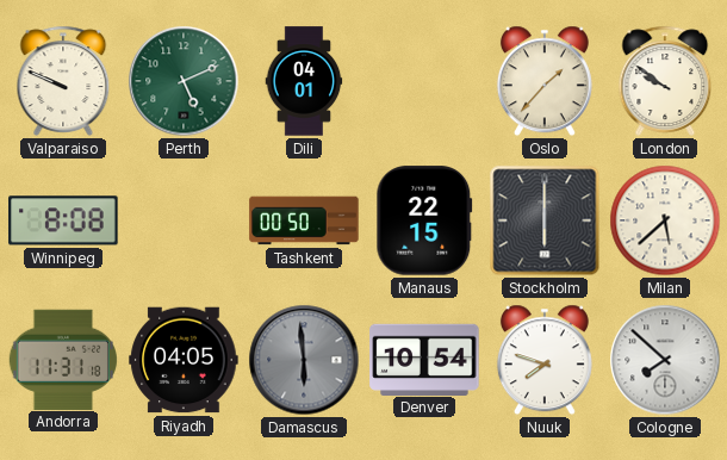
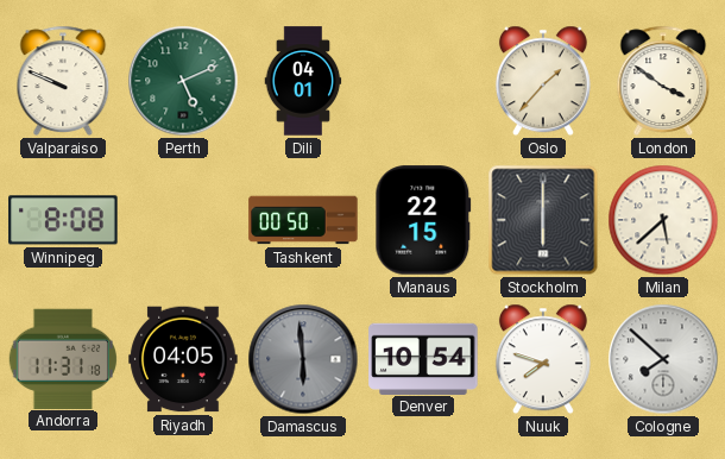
London: 9:51 -> 3:51 (663, 81)
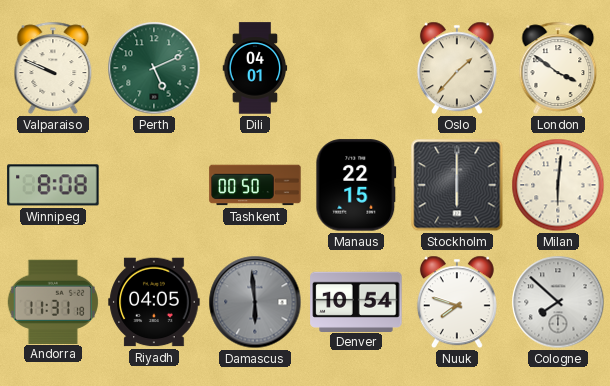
Milan: 5:38 -> 6:01 (558, 185)
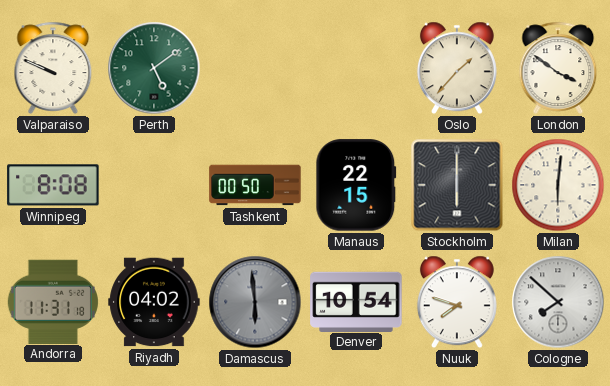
Perth: 5:11 -> 5:09 (154, 68)
Dili: 04:01 -> none (255, 68)
Riyadh: 04:05 -> 04:02 (154, 302)
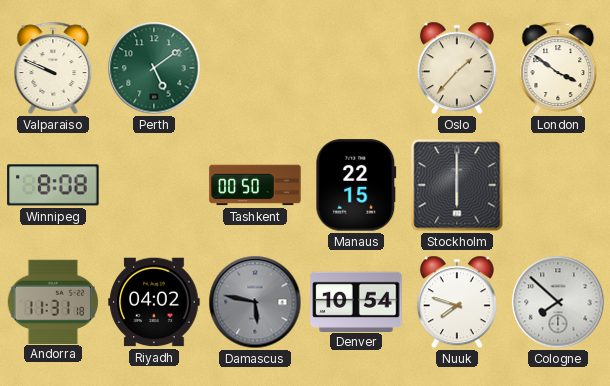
Milan: 6:01 -> none (558, 185)
Damascus: 5:59 -> 5:47 (255, 302)
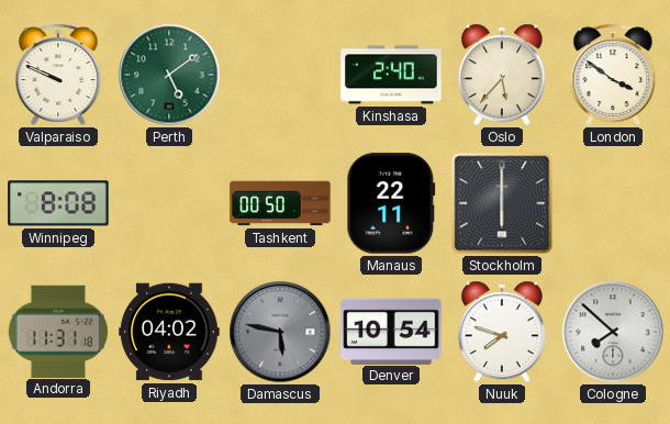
Kinshasa: none -> 2:40 (391, 75)
Oslo: 1:37 -> 5:37 (502, 75)
Manaus: 22:15 -> 22:11 (391, 203)
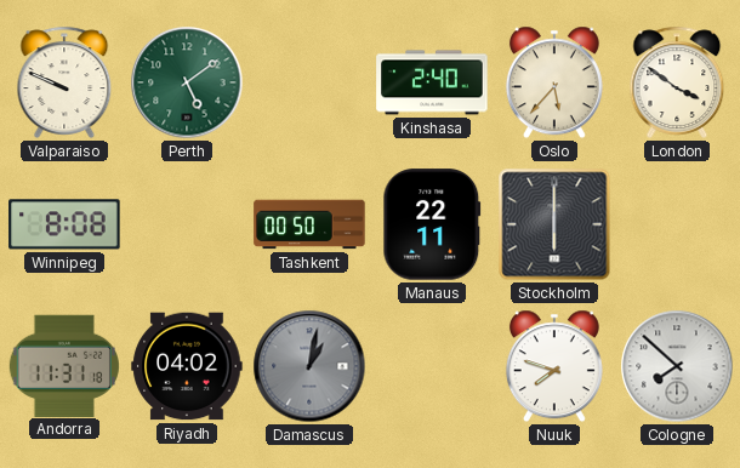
Damascus: 5:47 -> 1:02 (309, 366)
Denver: 10:54 -> none (391, 331)
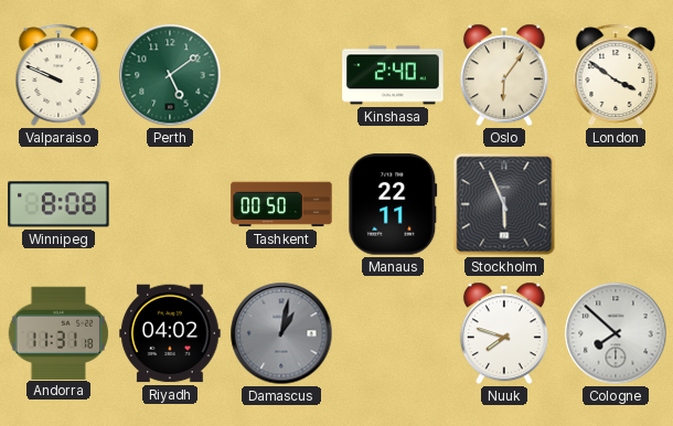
Oslo: 5:37 -> 6:06 (504, 75)
Stockholm: 6:00 -> 5:56 (504, 204)
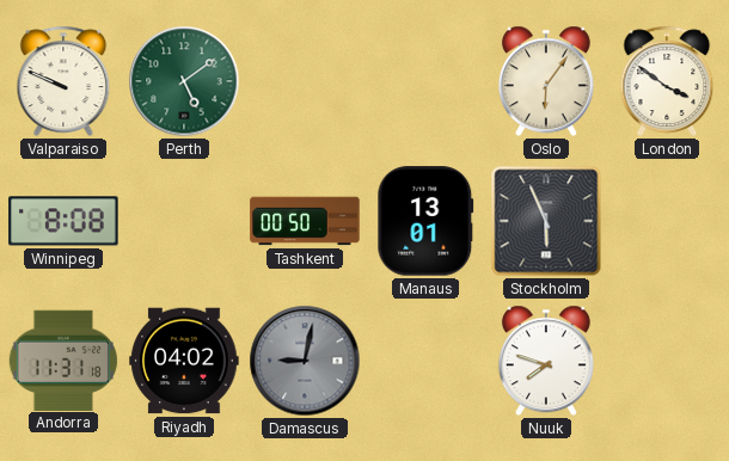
Kinshasa: 2:40 -> none (393, 75)
Manaus: 22:11 -> 13:01 (425, 221)
Damascus: 1:02 -> 9:02 (305, 361)
Cologne: 7:52 -> none (616, 333)
